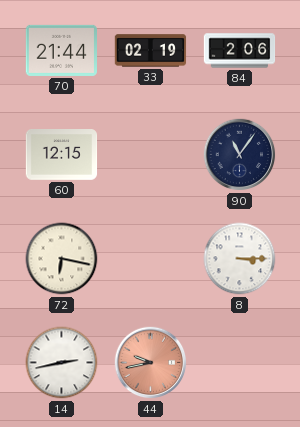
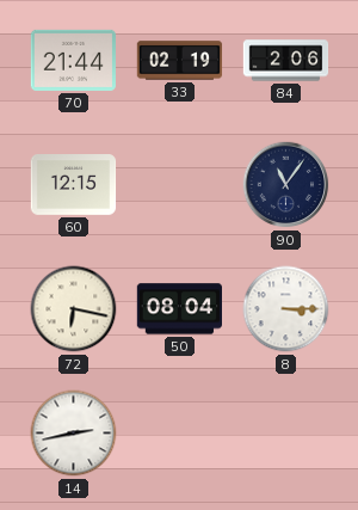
50: none -> 08:04 (179, 309)
44: 9:43 -> none (151, 363)
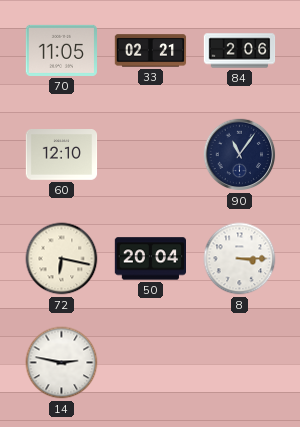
70: 21:44 -> 11:05 (61, 50)
33: 02:19 -> 02:21 (151, 51)
60: 12:15 -> 12:10 (62, 155)
50: 08:04 -> 20:04 (150, 259)
14: 2:43 -> 2:47 (62, 363)
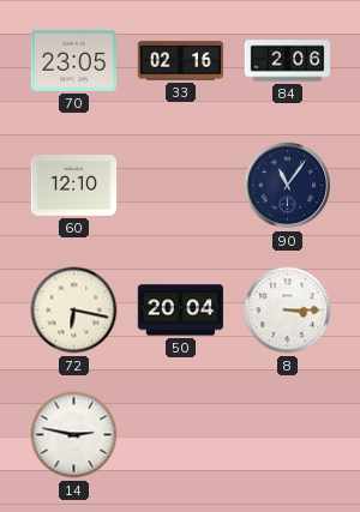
70: 11:05 -> 23:05 (73, 60)
33: 02:21 -> 02:16 (181, 61)
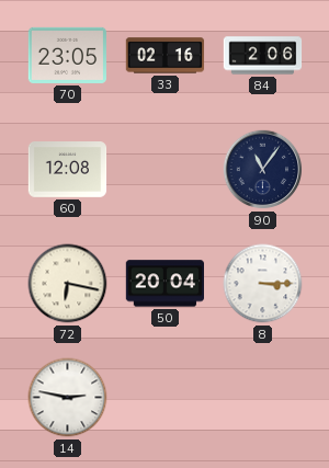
60: 12:10 -> 12:08 (68, 170)
